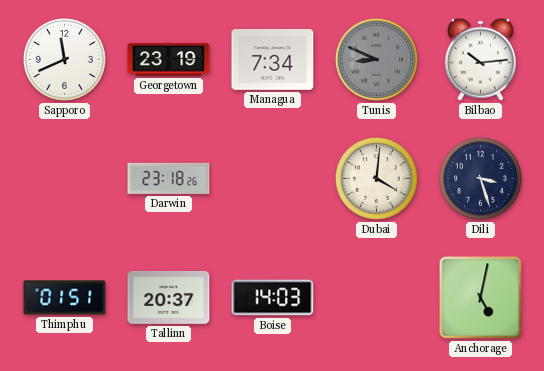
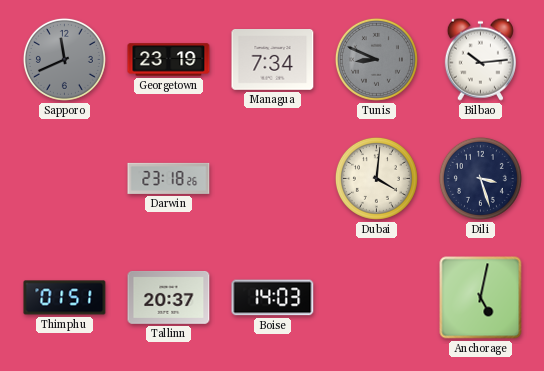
Sapporo dial: white -> grey (64, 59)
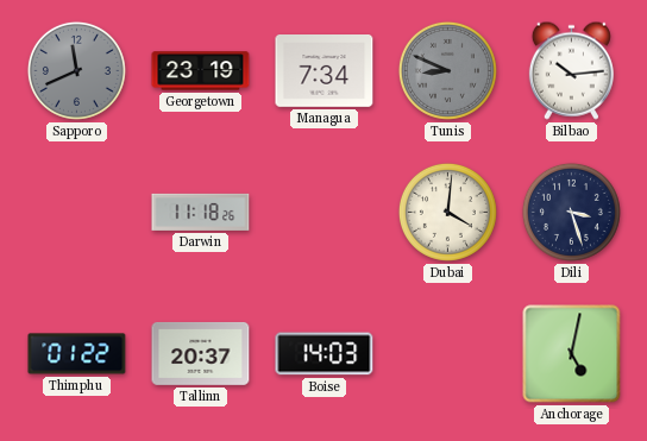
Darwin: 23:18 -> 11:18 (201, 212)
Thimphu: 01:51 -> 01:22 (77, 354)
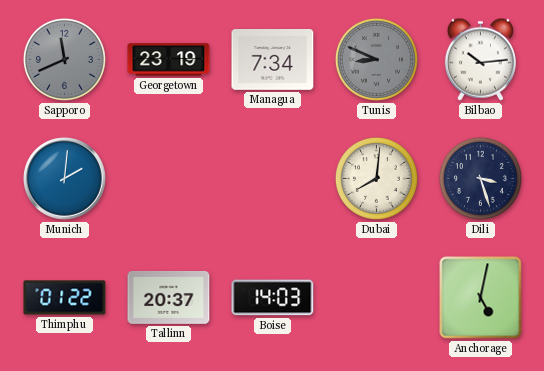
Munich: none -> 2:01 (65, 179)
Darwin: 11:18 -> none (201, 212)
Dubai: 4:01 -> 8:01 (376, 178)
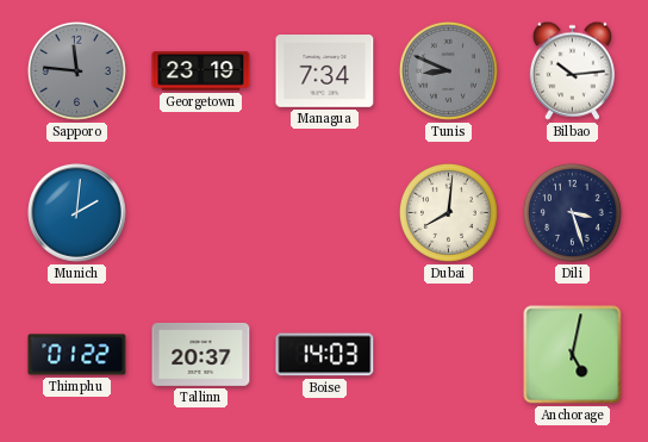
Sapporo: 11:41 -> 11:46 (76, 70)
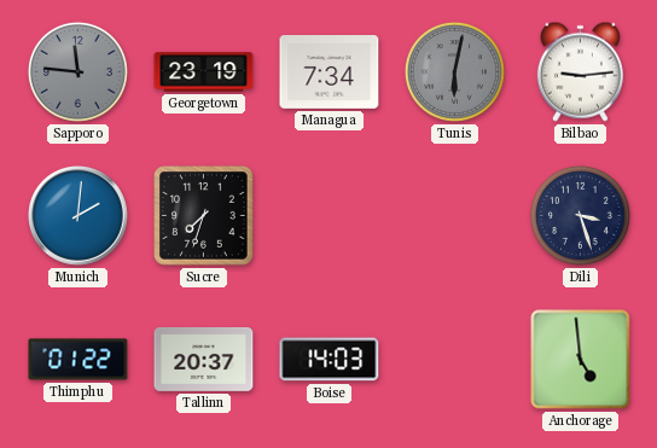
Tunis: 8:49 -> 6:02 (454, 71)
Bilbao: 10:14 -> 9:14 (580, 71)
Sucre: none -> 7:33 (204, 216)
Dubai: 8:01 -> none (448, 212)
Anchorage: 5:02 -> 4:59 (581, 360)
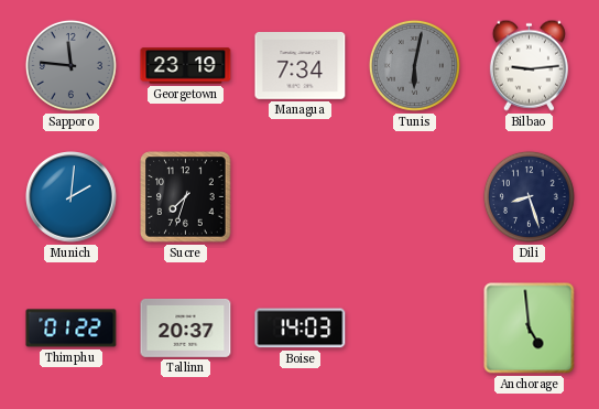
Dili: 3:27 -> 8:27 (529, 196)
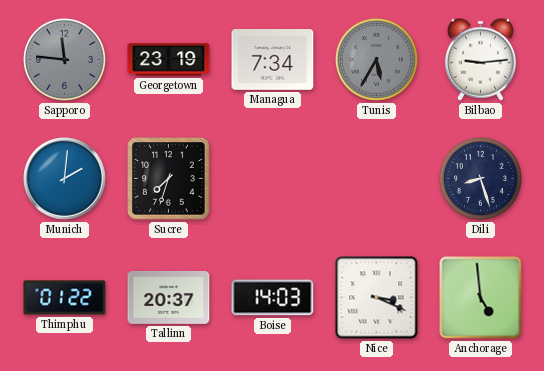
Tunis: 6:02 -> 5:35 (376, 59)
Nice: none -> 3:19 (377, 298)
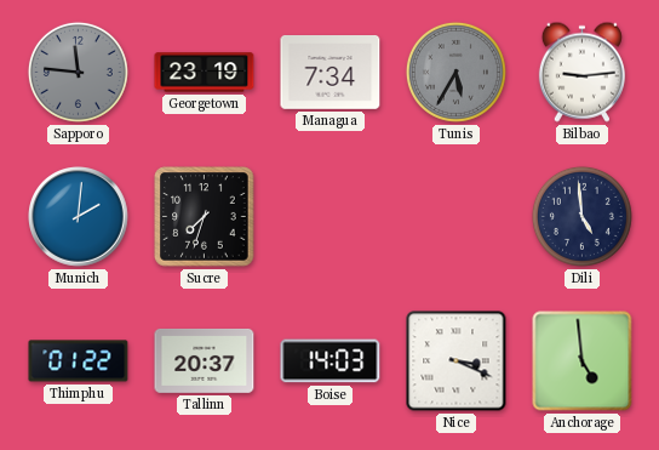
Dili: 8:27 -> 4:59 (581, 216)
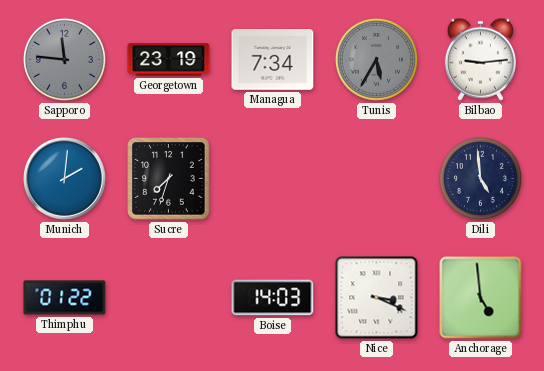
Tallinn: 20:37 -> none (205, 360)
